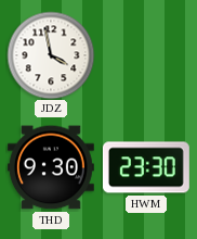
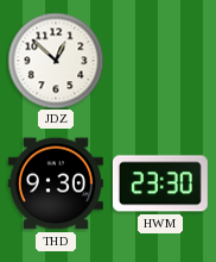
JDZ: 3:58 -> 12:52 (56, 61)
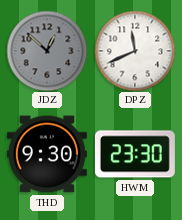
JDZ dial: white -> grey (47, 51)
DPZ: none -> 11:41 (135, 51)
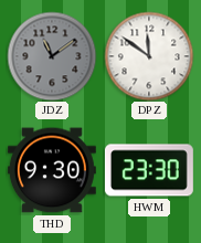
JDZ: 12:52 -> 11:09 (52, 56)
DPZ: 11:41 -> 11:51 (149, 56)
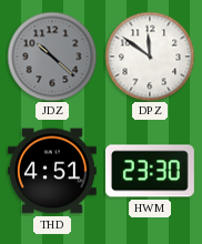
JDZ: 11:09 -> 10:22 (52, 57)
THD: 9:30 -> 4:51 (52, 171)
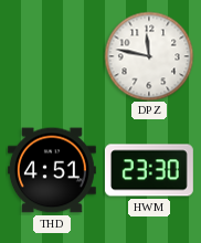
JDZ: 10:22 -> none (52, 57)
DPZ: 11:51 -> 11:47 (149, 56)
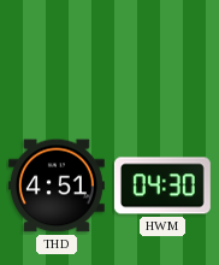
DPZ: 11:47 -> none (149, 56)
HWM: 23:30 -> 04:30 (162, 185)
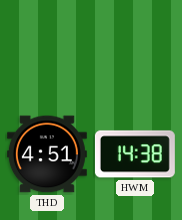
HWM: 04:30 -> 14:38 (135, 154)
